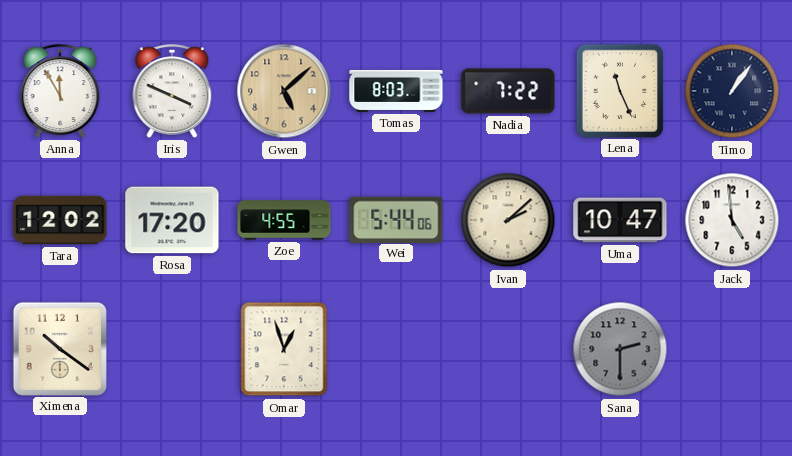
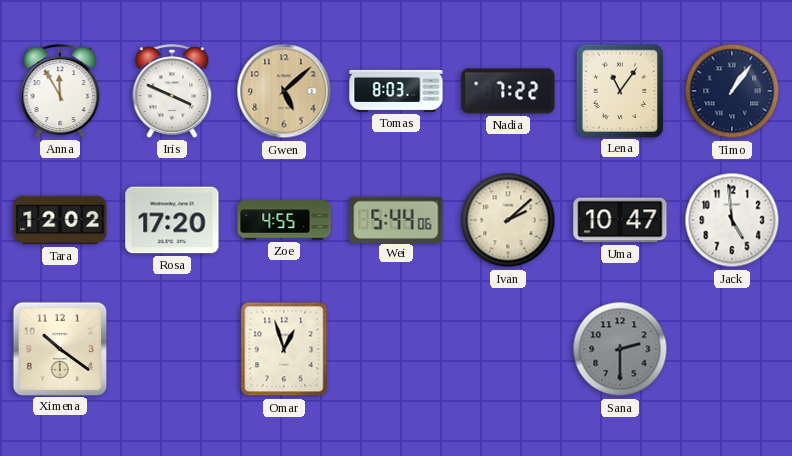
Lena: 11:26 -> 11:06 (619, 90)
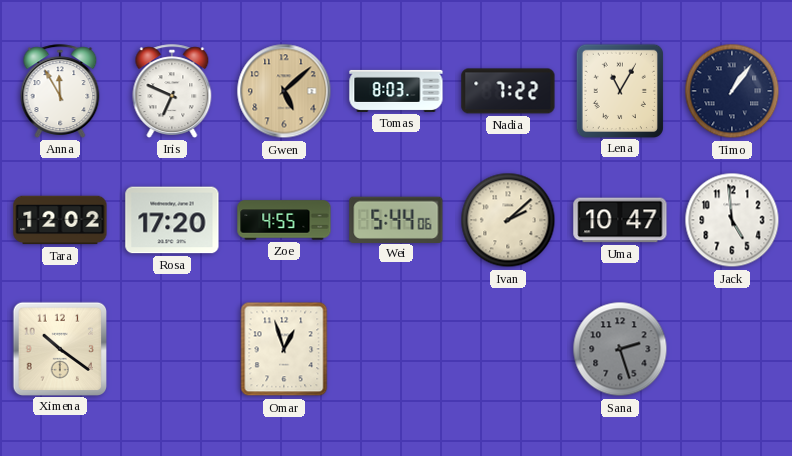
Iris: 3:49 -> 6:49 (172, 91)
Lena: 11:06 -> 11:05 (619, 90)
Sana: 2:30 -> 2:27 (620, 349)
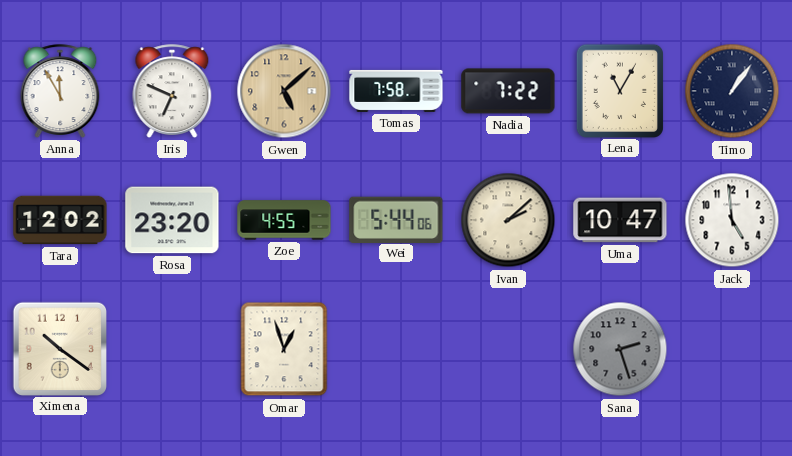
Tomas: 8:03 -> 7:58 (396, 91)
Rosa: 17:20 -> 23:20 (172, 220)
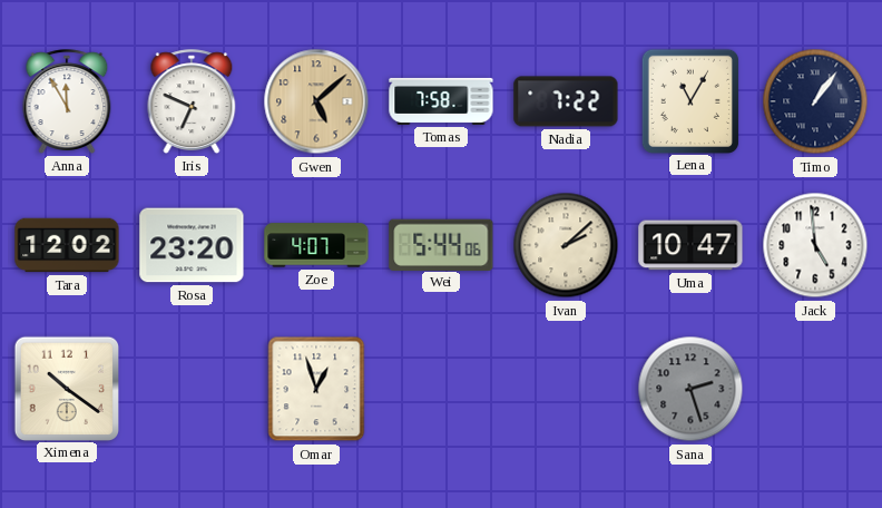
Zoe: 4:55 -> 4:07 (316, 245)
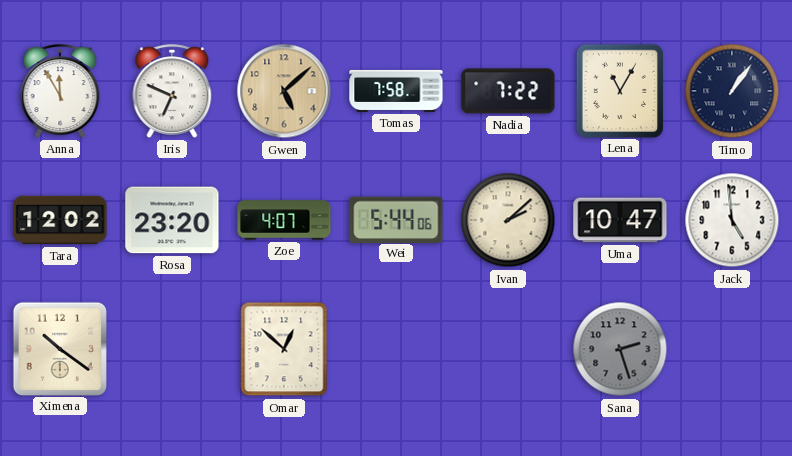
Omar: 12:57 -> 12:52 (284, 349)
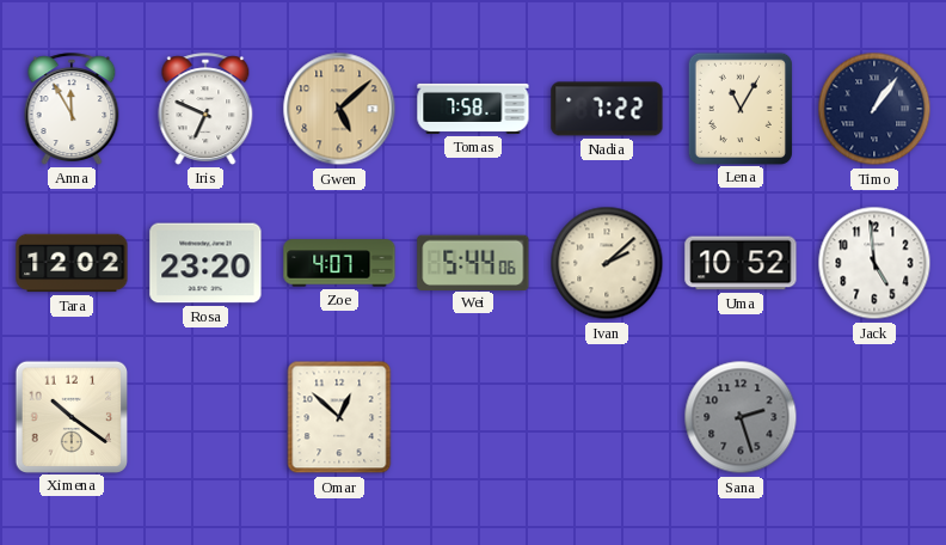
Uma: 10:47 -> 10:52 (741, 263)
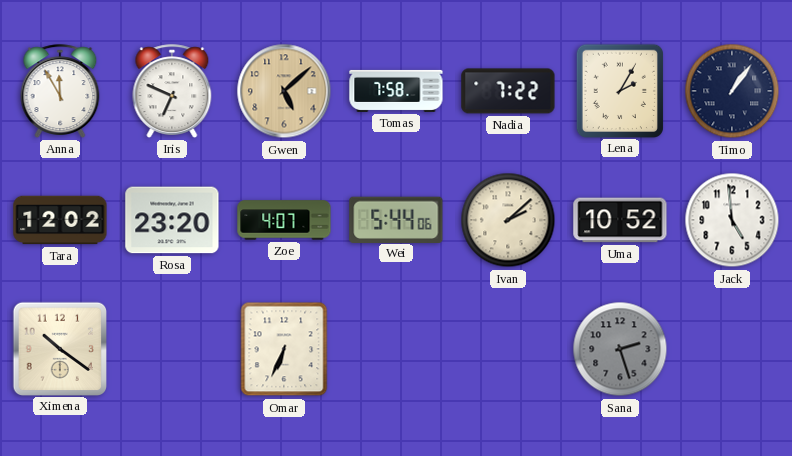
Lena: 11:05 -> 2:05 (619, 90)
Omar: 12:52 -> 6:34 (284, 349)
